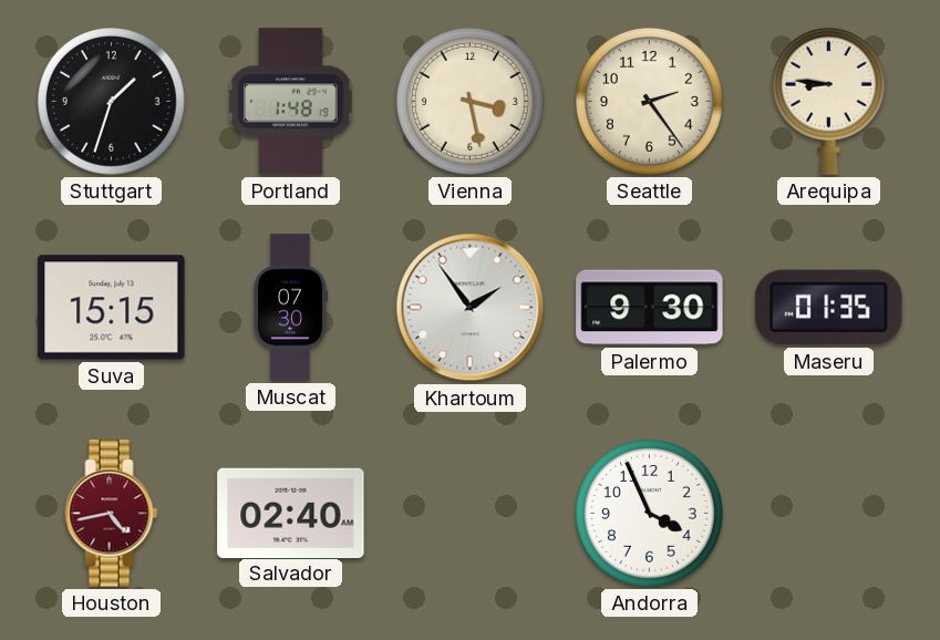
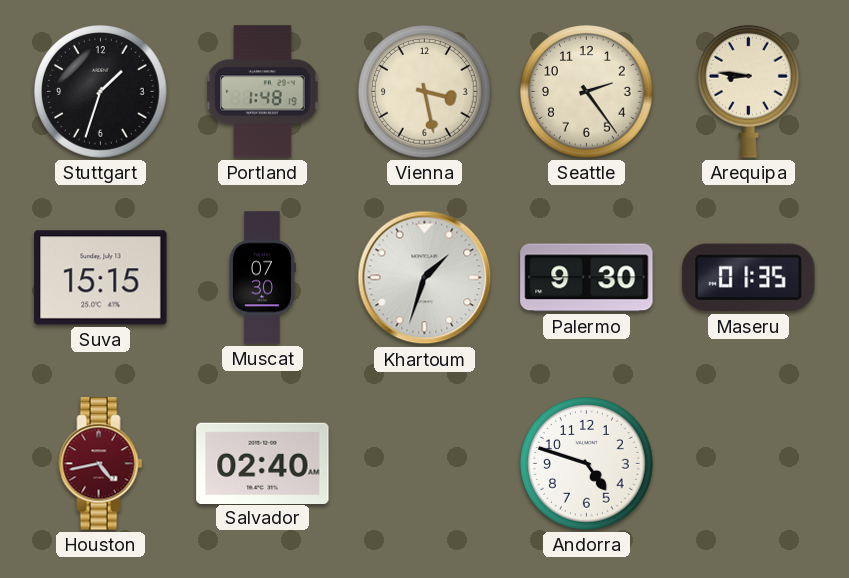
Khartoum: 1:54 -> 1:33 (425, 278)
Andorra: 3:56 -> 4:48 (587, 464)
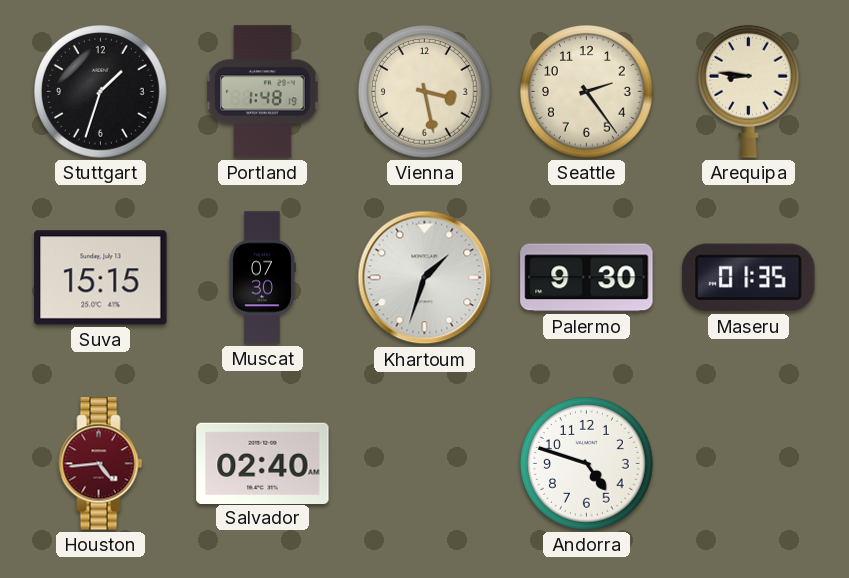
Houston: 4:43 -> 4:44 (101, 464)
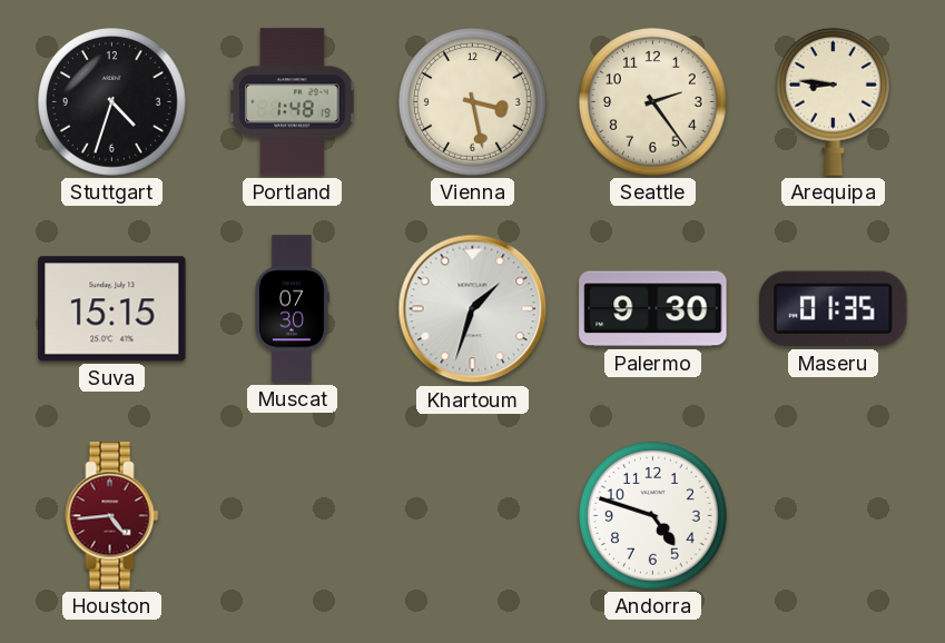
Stuttgart: 1:33 -> 4:33 (112, 102)
Salvador: 02:40 -> none (263, 463)
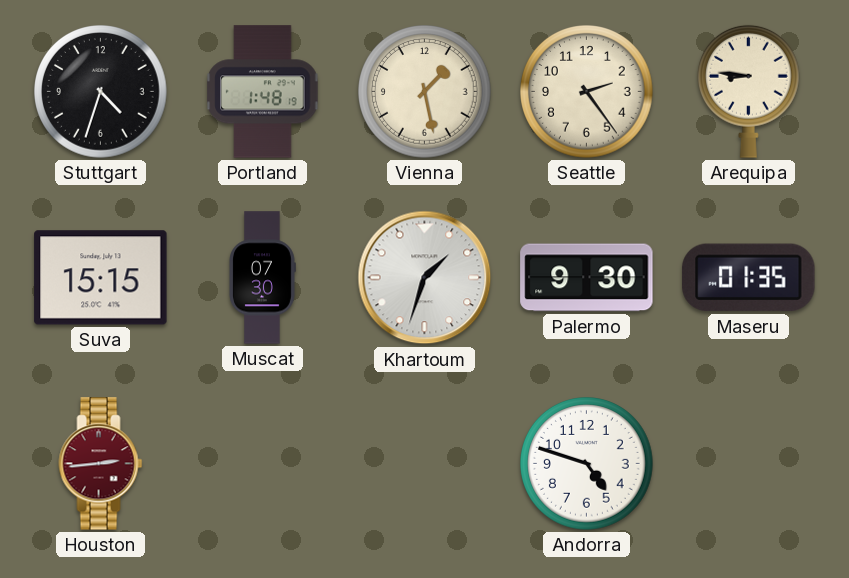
Vienna: 3:28 -> 1:28 (425, 92)
Houston: 4:44 -> 2:44 (101, 464)
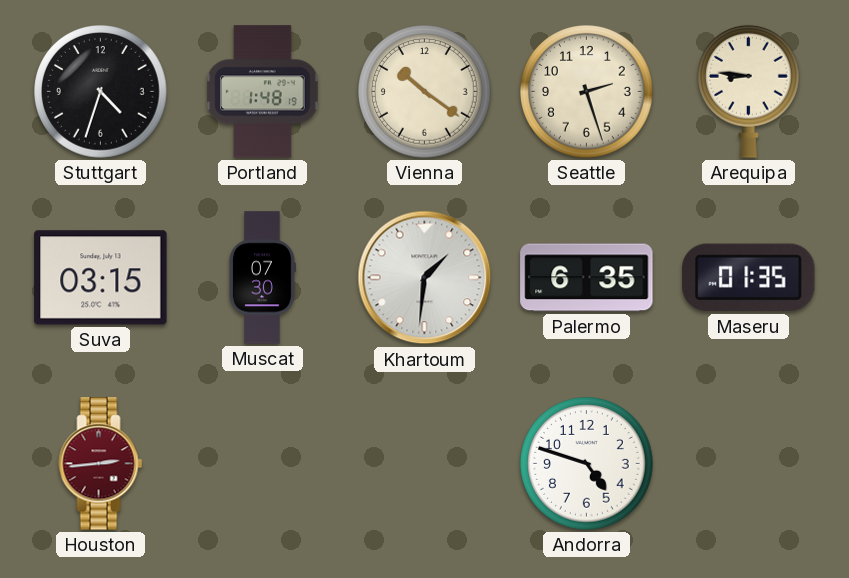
Vienna: 1:28 -> 10:21 (425, 92)
Seattle: 2:24 -> 2:27 (587, 92)
Suva: 15:15 -> 03:15 (101, 278)
Khartoum: 1:33 -> 1:31 (425, 278)
Palermo: 9:30 -> 6:35 (587, 278)
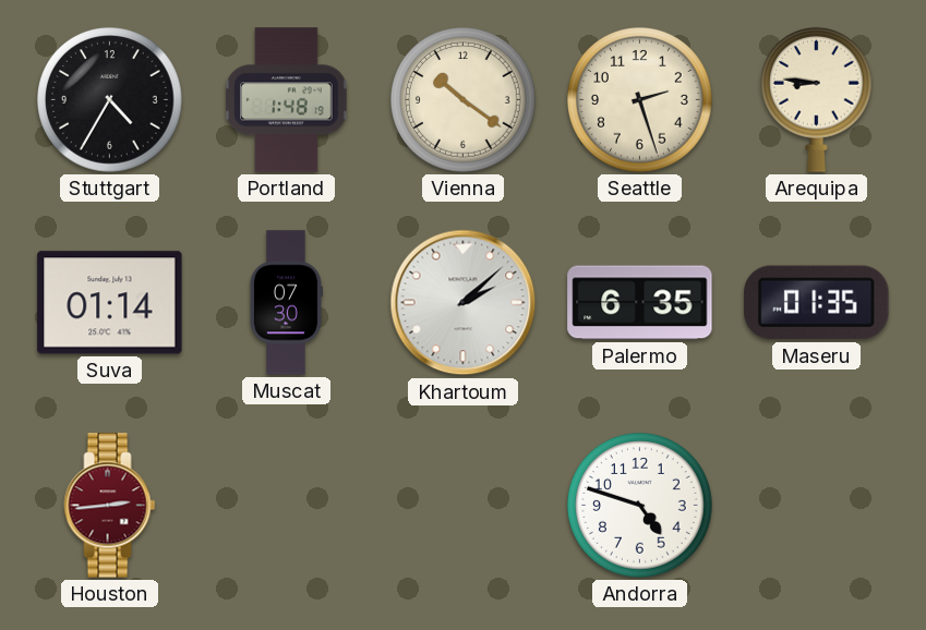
Stuttgart: 4:33 -> 4:35 (110, 100)
Suva: 03:15 -> 01:14 (110, 303)
Khartoum: 1:31 -> 2:08 (464, 303)
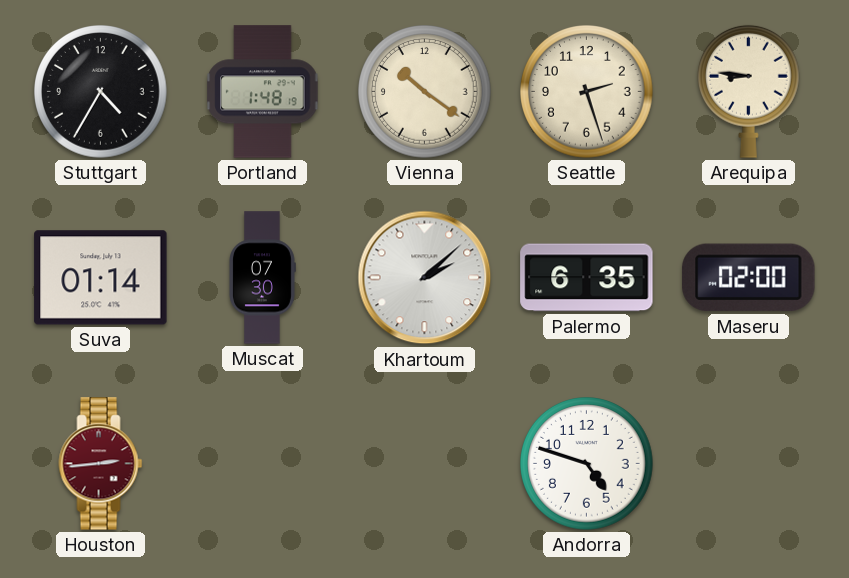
Maseru: 01:35 -> 02:00 (749, 278)
